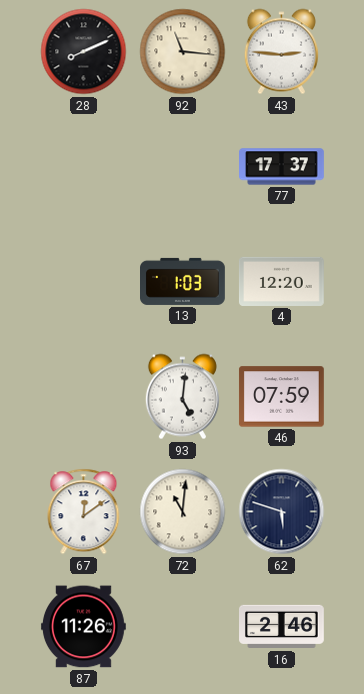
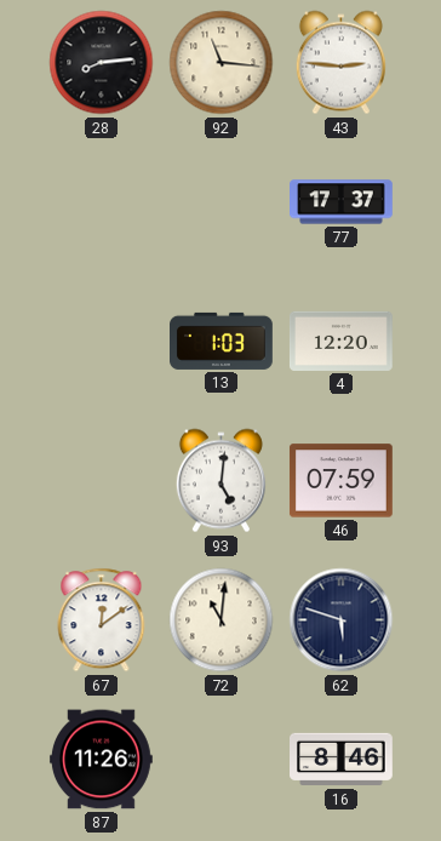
28: 8:11 -> 8:14 (102, 63)
16: 2:46 -> 8:46 (342, 760)
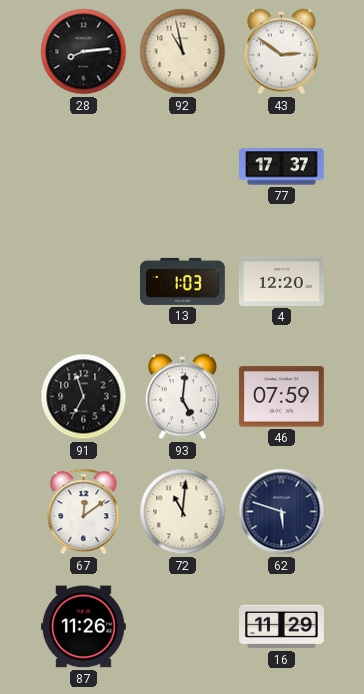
92: 11:16 -> 10:58 (183, 52)
43: 2:46 -> 2:51 (281, 52)
91: none -> 6:57 (84, 397)
16: 8:46 -> 11:29 (282, 627)
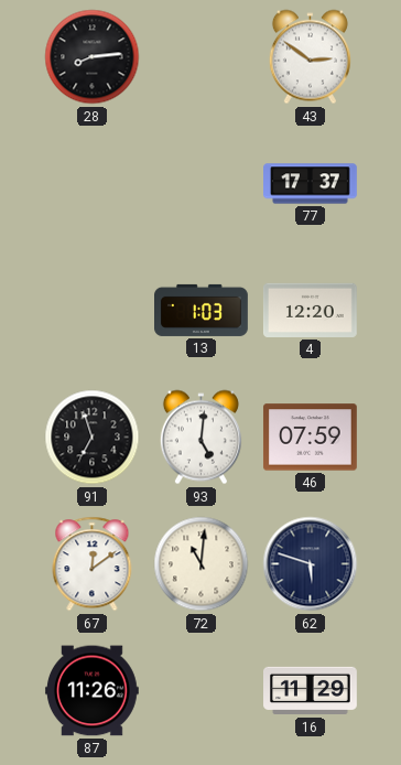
92: 10:58 -> none (183, 52)
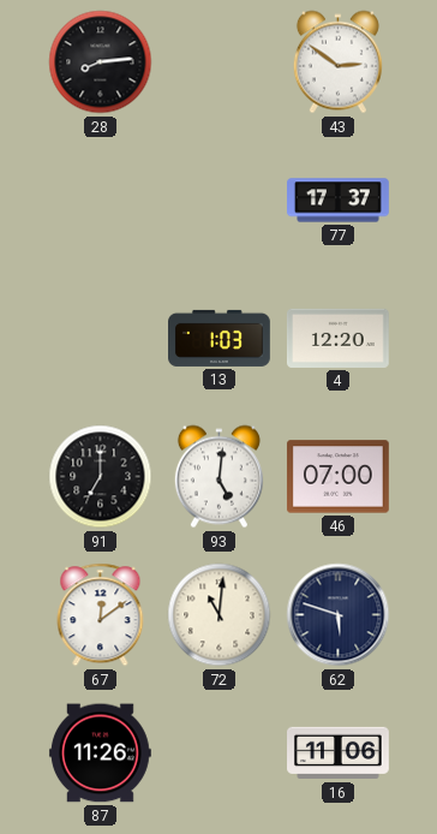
91: 6:57 -> 7:00 (101, 477)
46: 07:59 -> 07:00 (337, 477)
16: 11:29 -> 11:06 (339, 753)
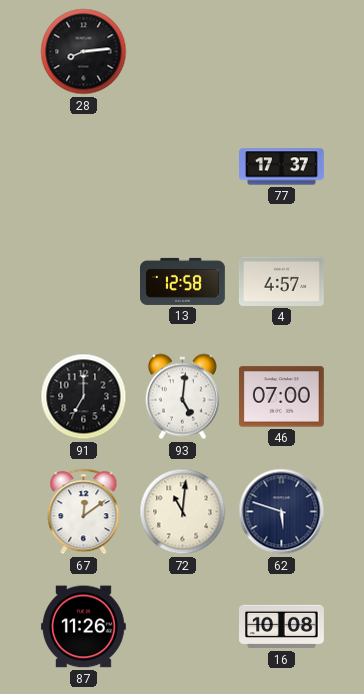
43: 2:51 -> none (337, 62)
13: 1:03 -> 12:58 (183, 281)
4: 12:20 -> 4:57 (282, 281)
16: 11:06 -> 10:08 (282, 627)
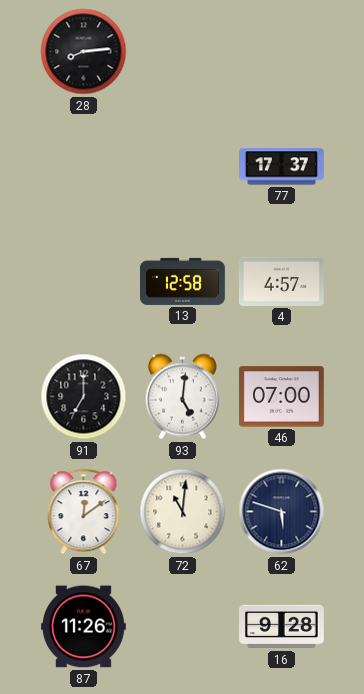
16: 10:08 -> 9:28 (282, 627)
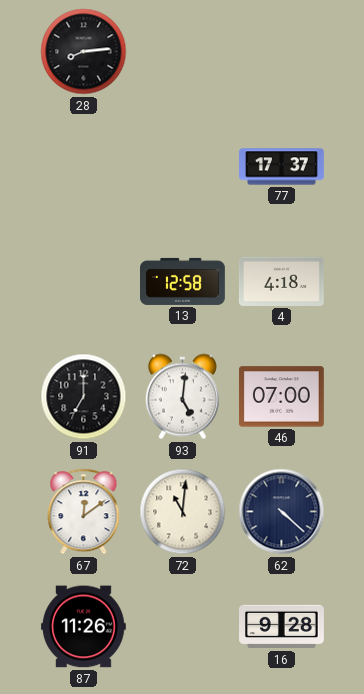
4: 4:57 -> 4:18 (282, 281)
62: 5:48 -> 4:22 (282, 512)
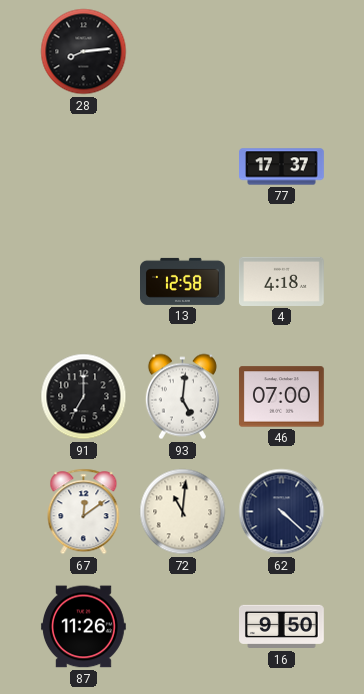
16: 9:28 -> 9:50 (282, 627)
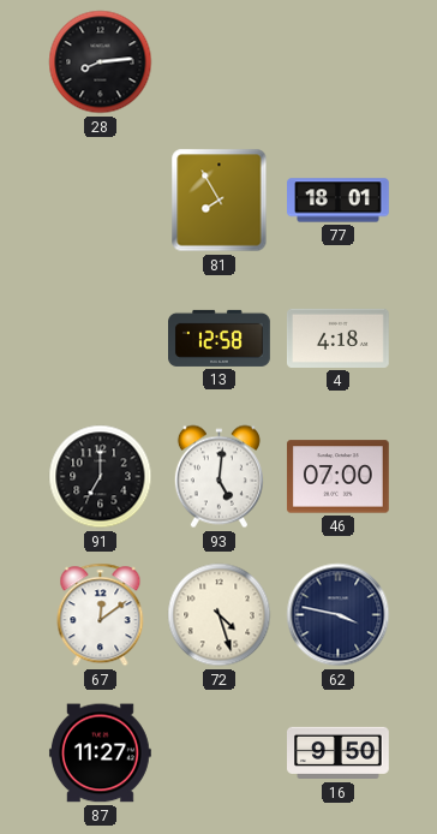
81: none -> 7:55 (220, 201)
77: 17:37 -> 18:01 (339, 201)
72: 11:01 -> 4:27 (220, 615)
62: 4:22 -> 3:47 (339, 615)
87: 11:26 -> 11:27 (100, 753)
